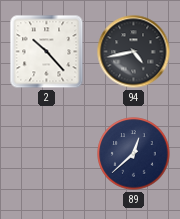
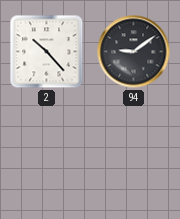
94: 4:43 -> 9:09 (134, 52)
89: 12:38 -> none (134, 154)
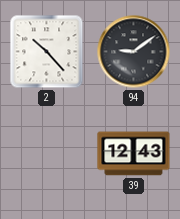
39: none -> 12:43 (134, 154)
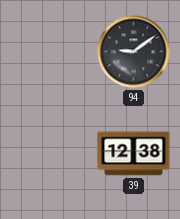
2: 10:23 -> none (47, 52)
39: 12:43 -> 12:38 (134, 154)
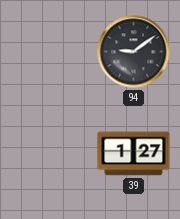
39: 12:38 -> 1:27 (134, 154)
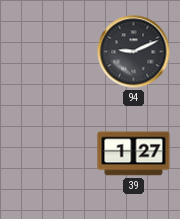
94: 9:09 -> 9:11 (134, 52)
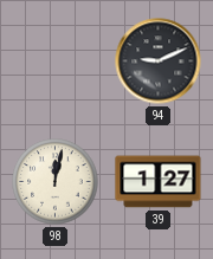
98: none -> 12:02 (56, 182)
